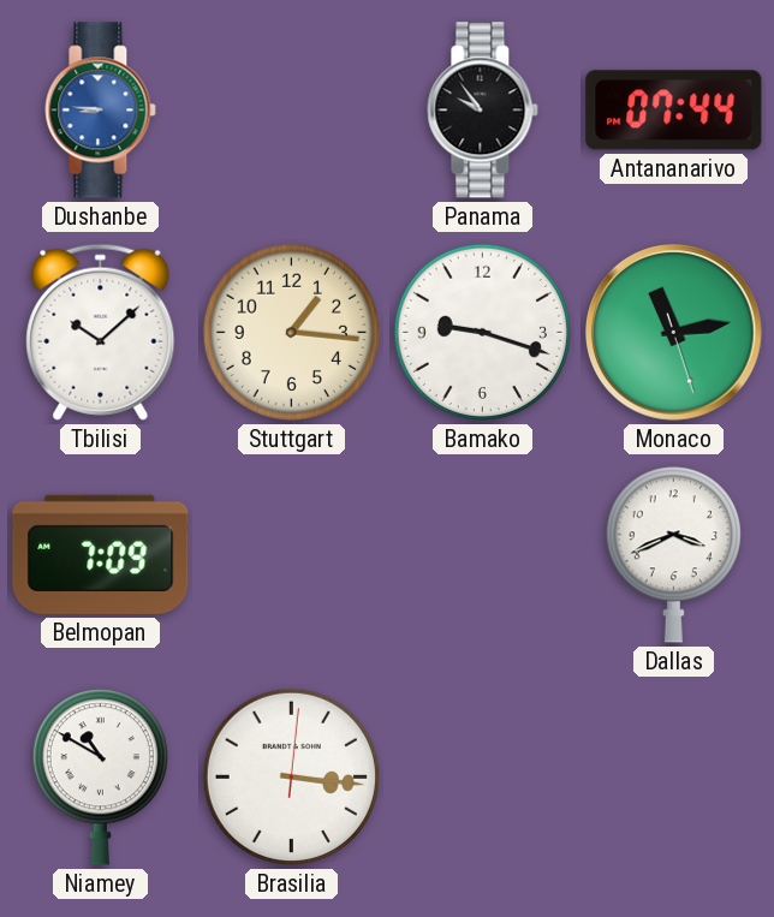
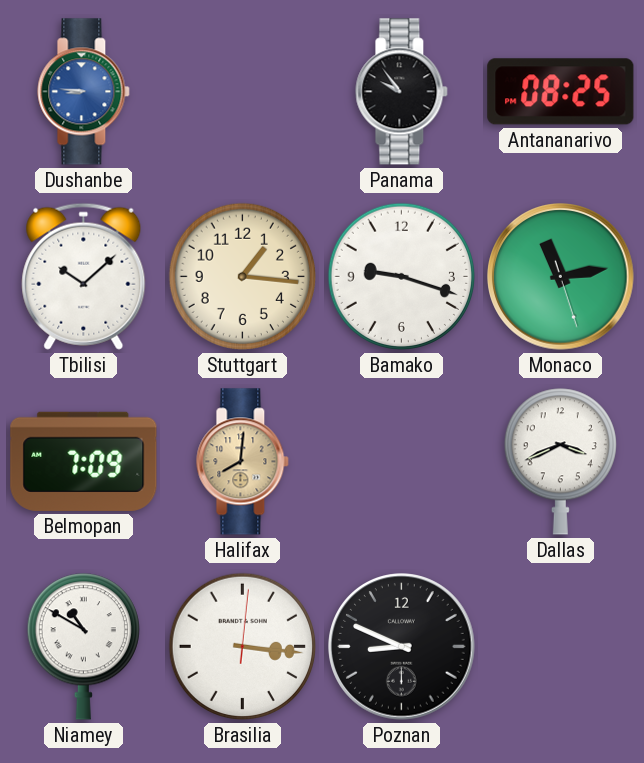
Antananarivo: 07:44 -> 08:25 (561, 92)
Halifax: none -> 8:01 (243, 462)
Poznan: none -> 8:49 (402, 647)
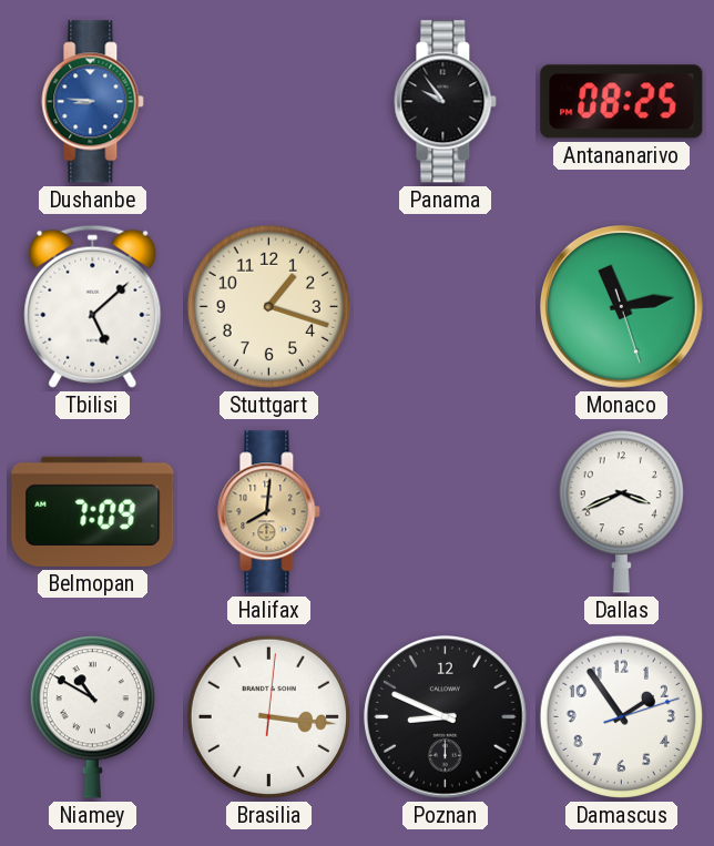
Tbilisi: 10:08 -> 5:08 (93, 306)
Stuttgart: 1:16 -> 1:18 (268, 306)
Bamako: 9:18 -> none (401, 276)
Damascus: none -> 1:54 (621, 716)
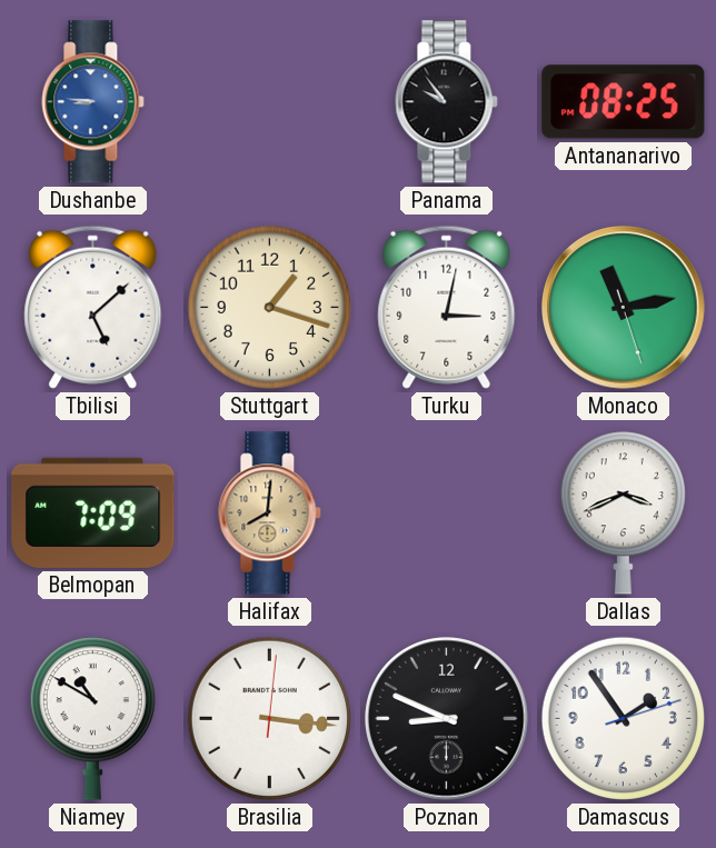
Turku: none -> 3:02 (447, 307)
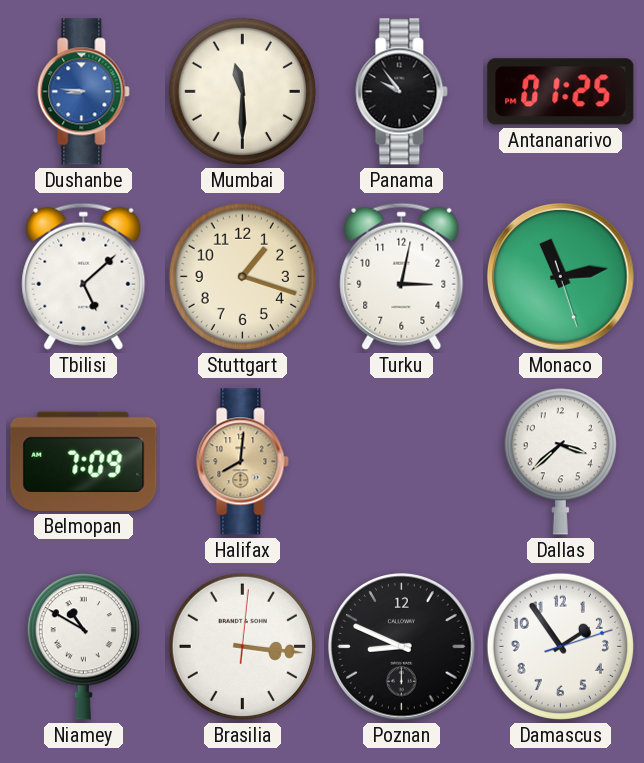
Mumbai: none -> 11:30 (242, 91)
Antananarivo: 08:25 -> 01:25 (561, 92)
Dallas: 3:41 -> 3:38 (560, 462)
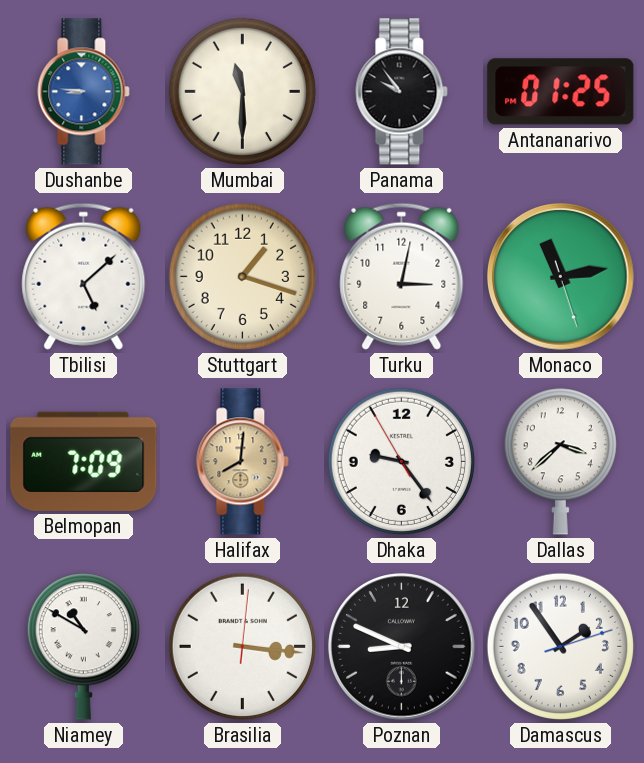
Dhaka: none -> 9:23 (401, 461)
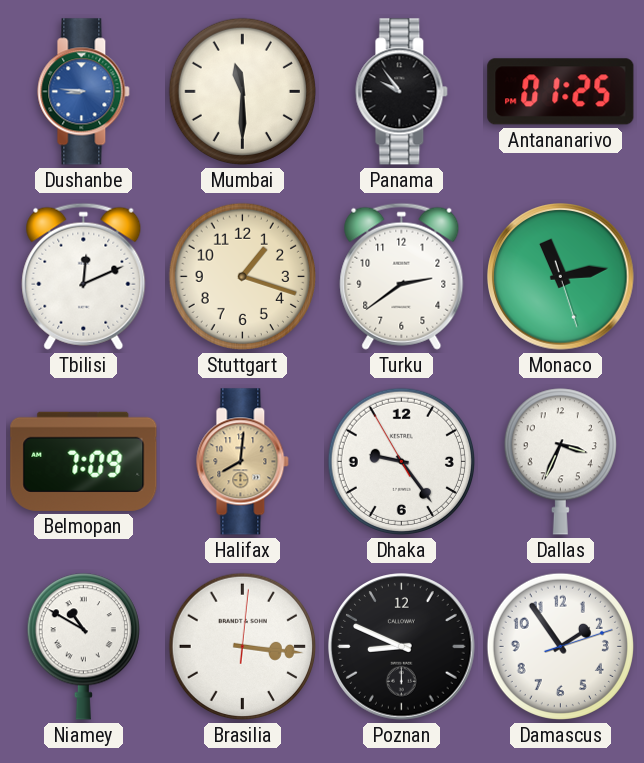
Tbilisi: 5:08 -> 12:11 (84, 276)
Turku: 3:02 -> 2:39 (402, 276)
Dallas: 3:38 -> 3:34 (560, 462)
